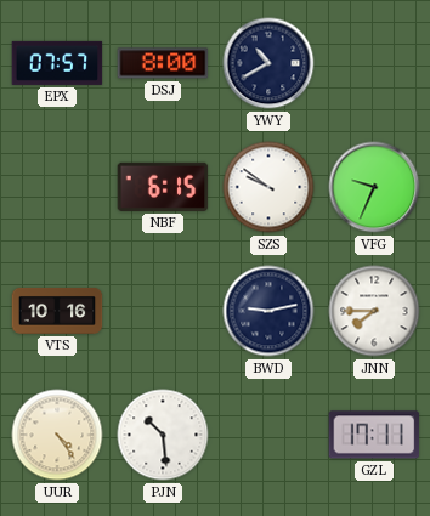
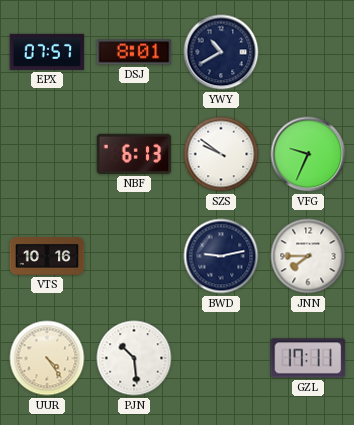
DSJ: 8:00 -> 8:01 (134, 52)
NBF: 6:15 -> 6:13 (134, 154)
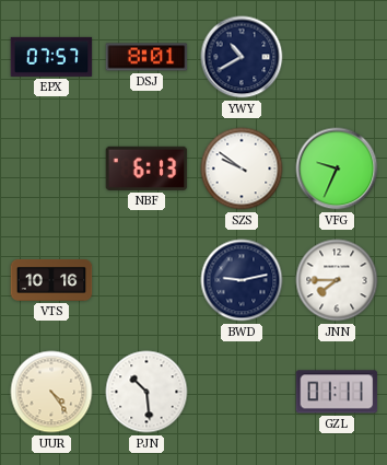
GZL: 17:11 -> 01:11 (337, 392)
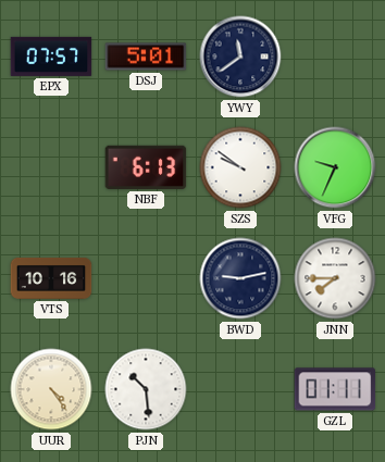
DSJ: 8:01 -> 5:01 (146, 57)
YWY: 10:40 -> 11:39 (240, 57)
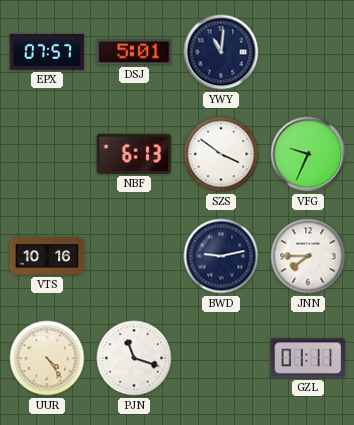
YWY: 11:39 -> 11:01 (221, 52)
SZS: 9:51 -> 3:51 (221, 154)
PJN: 10:29 -> 11:18 (134, 358)
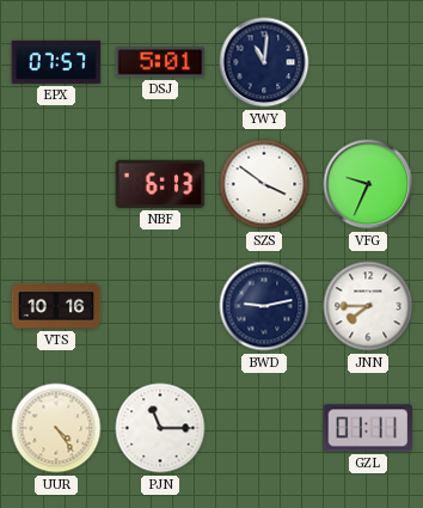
PJN: 11:18 -> 11:15 (160, 428)
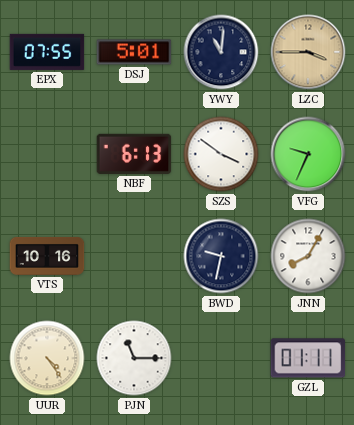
EPX: 07:57 -> 07:55 (47, 52)
LZC: none -> 3:45 (308, 52)
BWD: 9:13 -> 9:32 (221, 256)
JNN: 7:45 -> 8:05 (308, 256)
